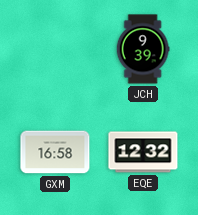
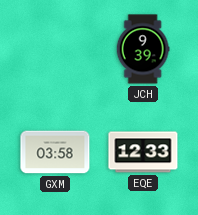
GXM: 16:58 -> 03:58 (55, 152)
EQE: 12:32 -> 12:33 (143, 152)
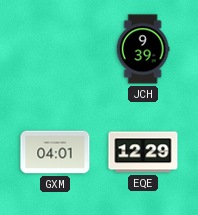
GXM: 03:58 -> 04:01 (55, 152)
EQE: 12:33 -> 12:29 (143, 152)
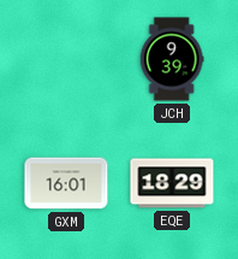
GXM: 04:01 -> 16:01 (66, 183)
EQE: 12:29 -> 18:29 (172, 183)
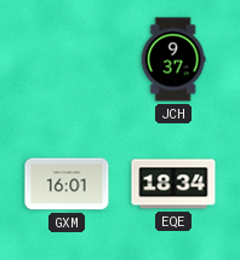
JCH: 9:39 -> 9:37 (173, 59)
EQE: 18:29 -> 18:34 (173, 184)
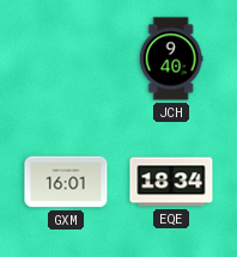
JCH: 9:37 -> 9:40 (171, 59)
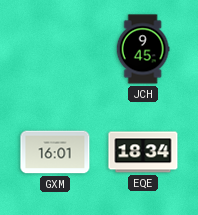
JCH: 9:40 -> 9:45 (143, 49)
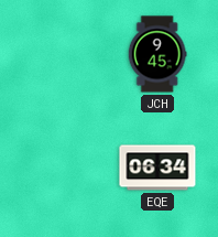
GXM: 16:01 -> none (55, 152)
EQE: 18:34 -> 06:34 (157, 168)
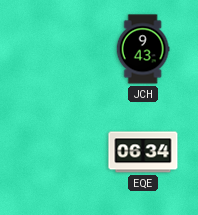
JCH: 9:45 -> 9:43 (143, 49)
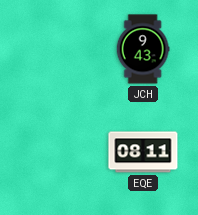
EQE: 06:34 -> 08:11 (143, 152)
